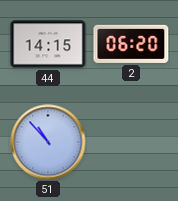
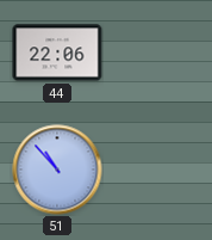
44: 14:15 -> 22:06 (57, 53)
2: 06:20 -> none (131, 44)
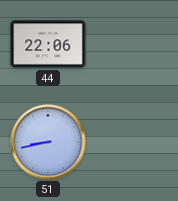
51: 10:53 -> 8:43 (48, 142)
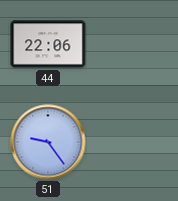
51: 8:43 -> 9:24 (48, 142)
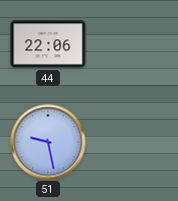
51: 9:24 -> 9:28 (48, 142)
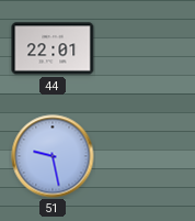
44: 22:06 -> 22:01 (53, 48)
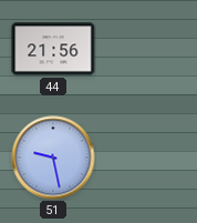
44: 22:01 -> 21:56 (53, 49)
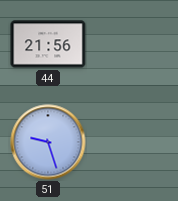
51: 9:28 -> 9:27 (48, 142)
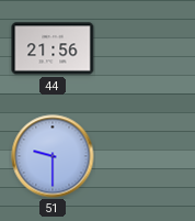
51: 9:27 -> 9:30 (53, 156)
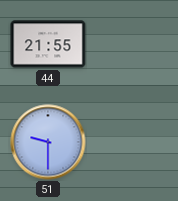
44: 21:56 -> 21:55 (48, 44)
